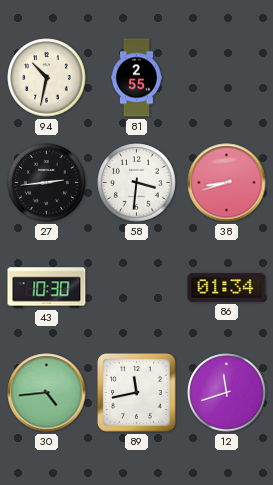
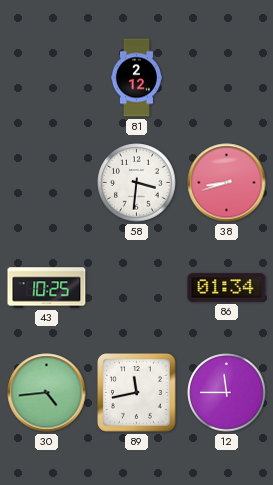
94: 10:32 -> none (47, 78)
81: 2:55 -> 2:12 (136, 78)
27: 2:44 -> none (47, 183)
43: 10:30 -> 10:25 (47, 288)
12: 11:42 -> 11:45 (227, 393)
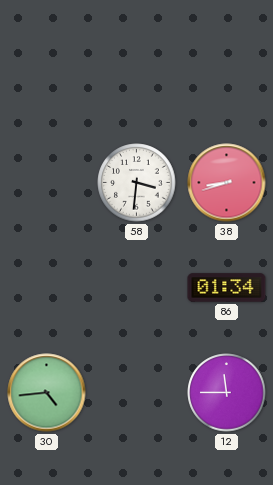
81: 2:12 -> none (136, 78)
43: 10:25 -> none (47, 288)
89: 11:43 -> none (137, 393)
